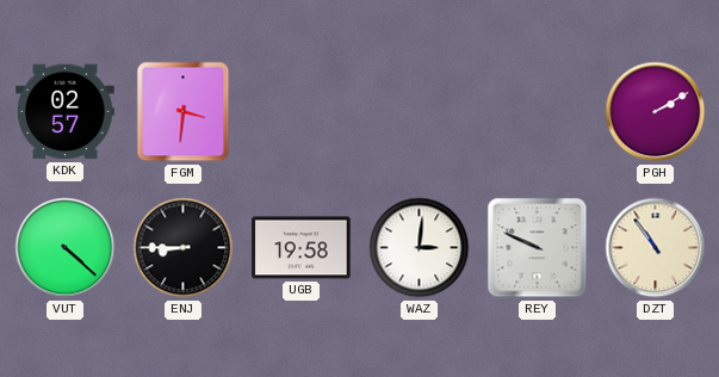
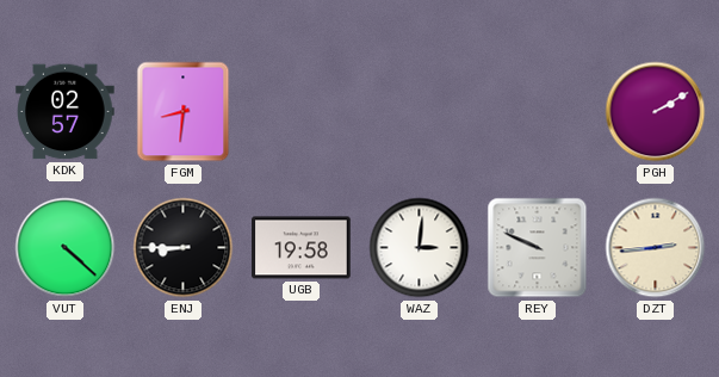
FGM: 3:31 -> 8:31 (184, 112)
DZT: 10:54 -> 2:44 (656, 248)
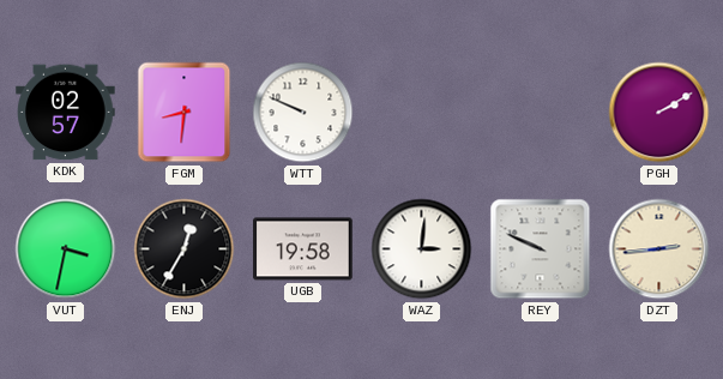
WTT: none -> 9:49 (303, 113)
VUT: 4:22 -> 3:32 (66, 249)
ENJ: 8:45 -> 12:35 (185, 249)
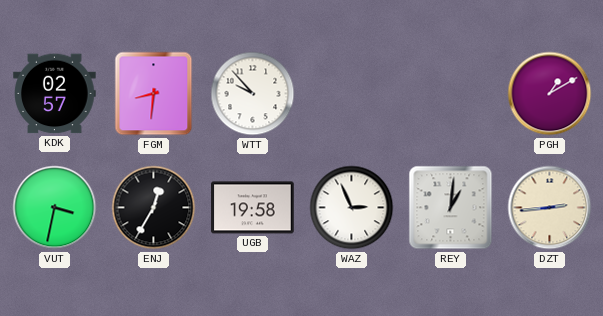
WTT: 9:49 -> 9:53 (253, 94)
PGH: 2:10 -> 1:10 (550, 94)
WAZ: 3:01 -> 2:56 (352, 208)
REY: 9:49 -> 1:01 (451, 208)
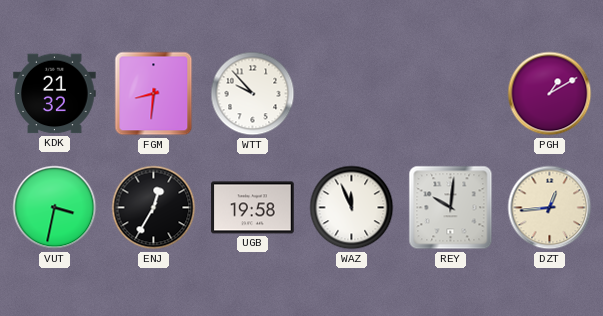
KDK: 02:57 -> 21:32 (55, 94)
WAZ: 2:56 -> 11:56 (352, 208)
REY: 1:01 -> 10:01 (451, 208)
DZT: 2:44 -> 12:44 (550, 208)
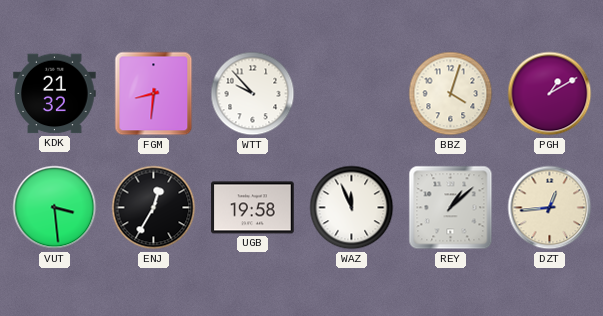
BBZ: none -> 4:03 (451, 94)
VUT: 3:32 -> 3:29 (55, 208)
REY: 10:01 -> 1:08 (451, 208)
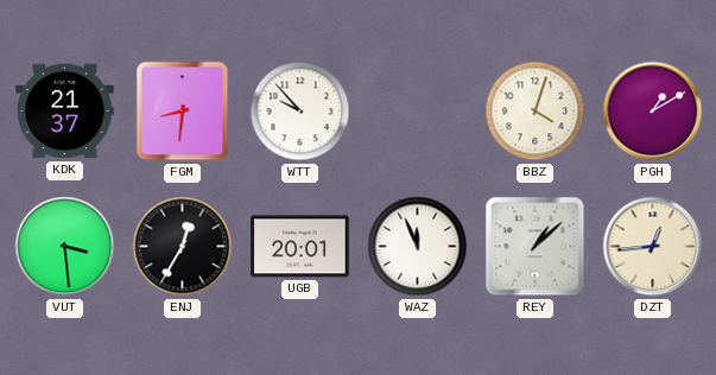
KDK: 21:32 -> 21:37 (65, 112)
UGB: 19:58 -> 20:01 (300, 247)
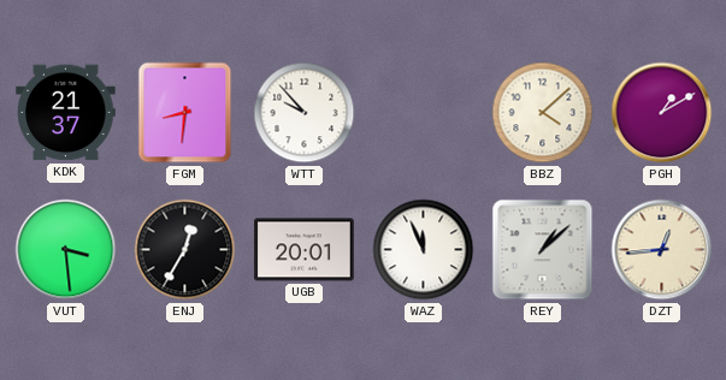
BBZ: 4:03 -> 4:08 (543, 113)
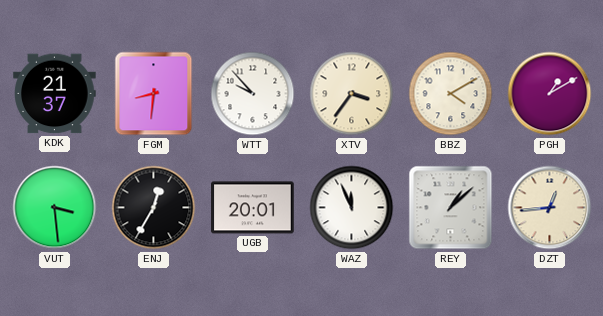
XTV: none -> 3:36 (352, 94)
BBZ: 4:08 -> 4:10 (451, 94)
